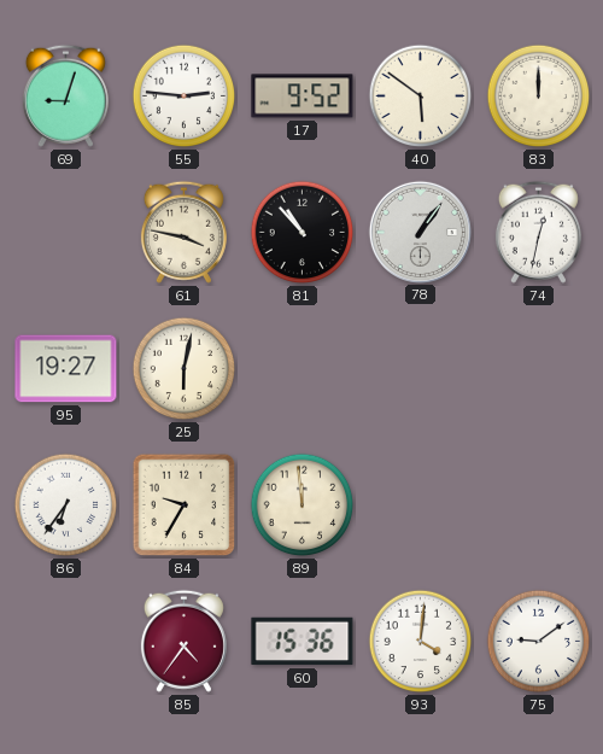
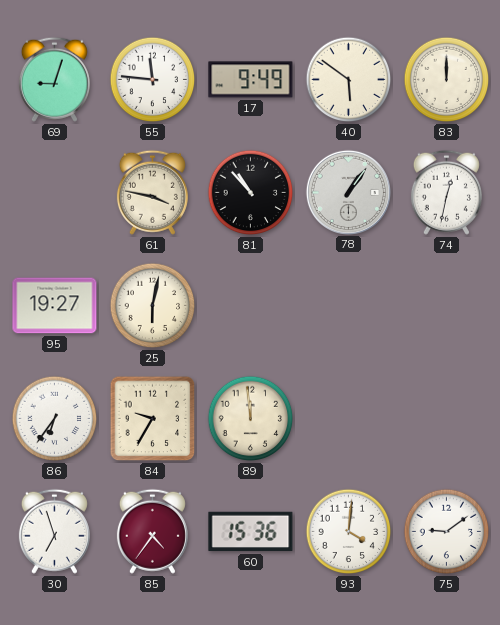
55: 2:46 -> 11:46 (153, 80)
17: 9:52 -> 9:49 (251, 80)
30: none -> 6:57 (54, 531)
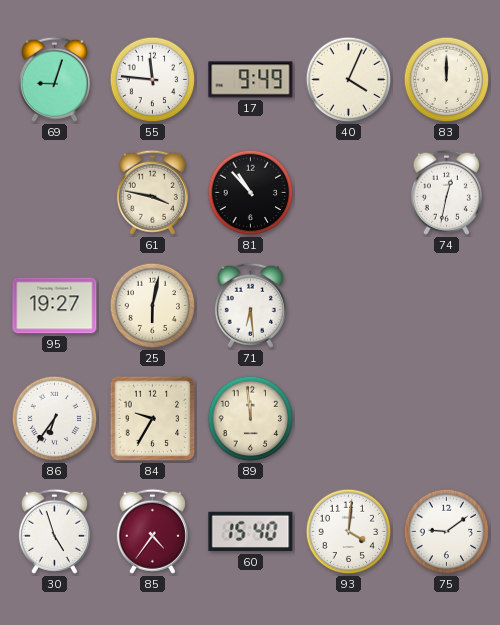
40: 5:51 -> 4:04 (349, 80)
78: 1:06 -> none (348, 192)
71: none -> 6:29 (250, 305)
30: 6:57 -> 4:57 (54, 531)
60: 15:36 -> 15:40 (251, 532)
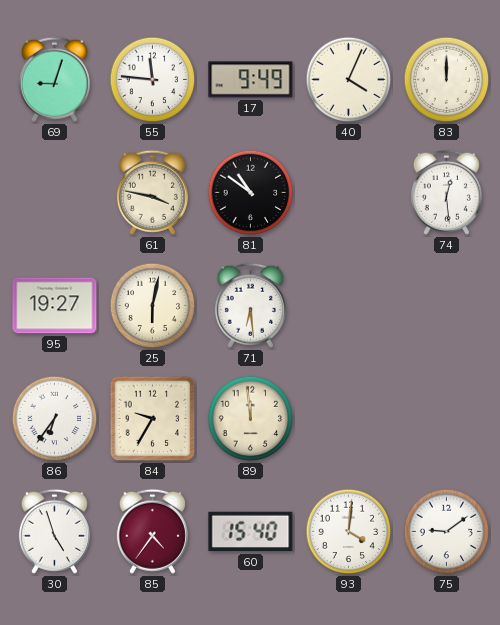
81: 10:53 -> 10:51 (251, 193)
74: 12:32 -> 12:29 (446, 192)
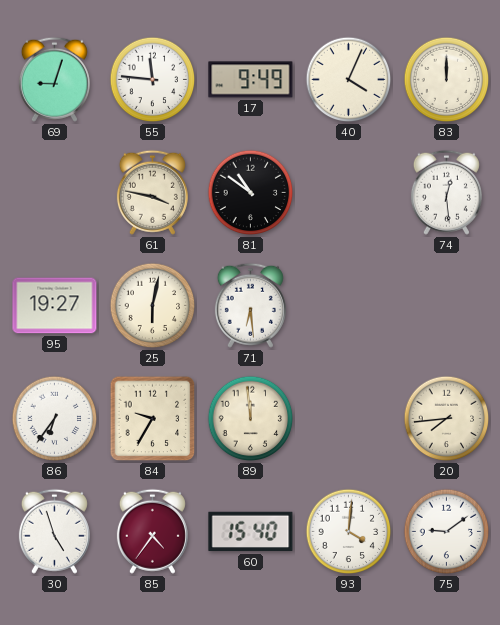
20: none -> 7:44 (447, 419)
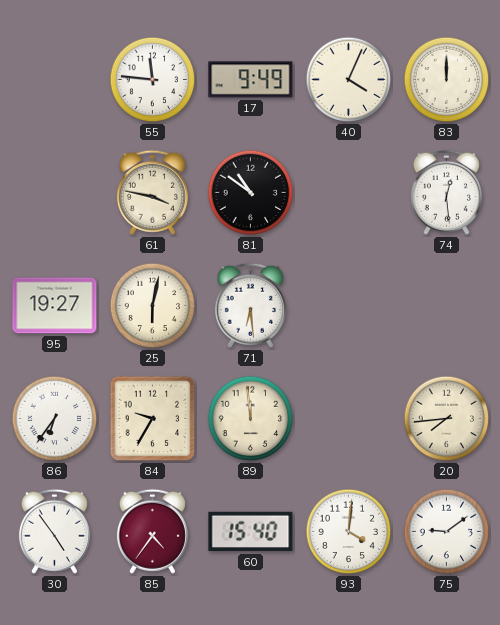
69: 9:03 -> none (54, 79)
30: 4:57 -> 4:54 (54, 531)
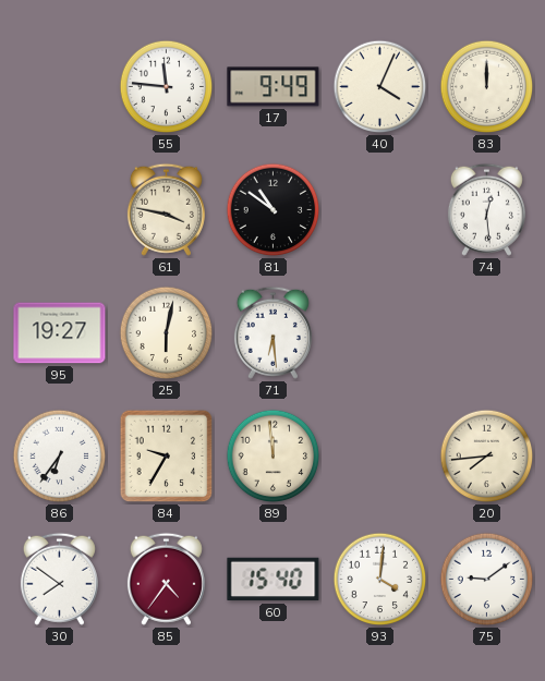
30: 4:54 -> 7:51 (59, 579)
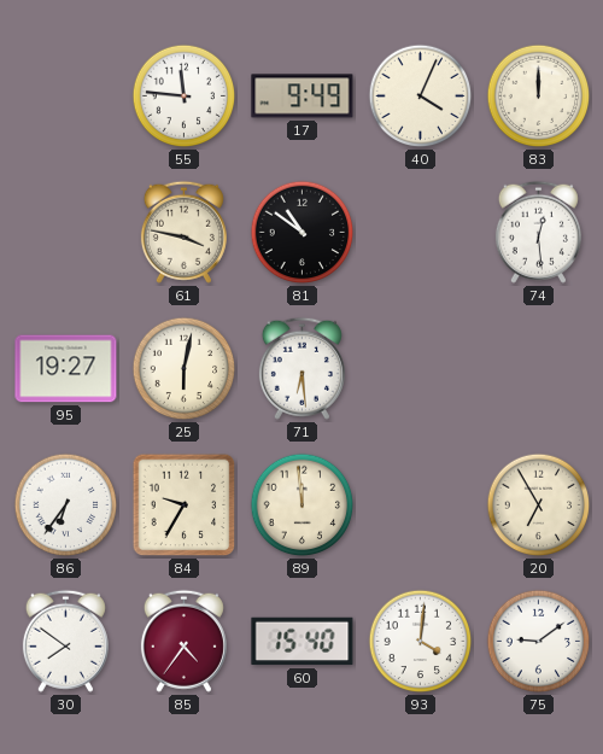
20: 7:44 -> 6:55 (539, 505)
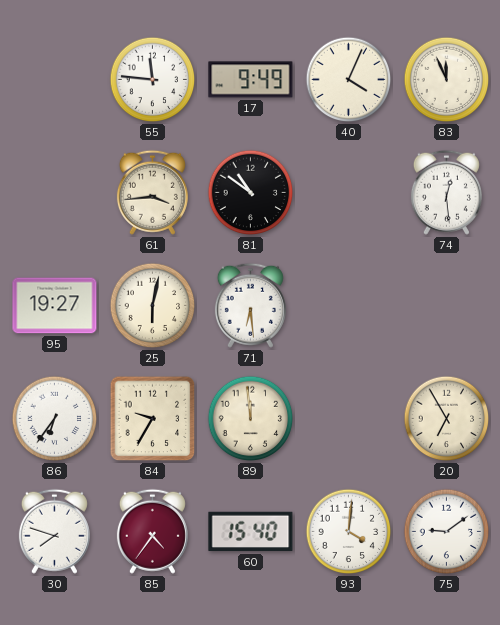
83: 12:00 -> 11:56 (447, 80)
61: 3:47 -> 3:44 (152, 192)
30: 7:51 -> 7:48 (54, 531)
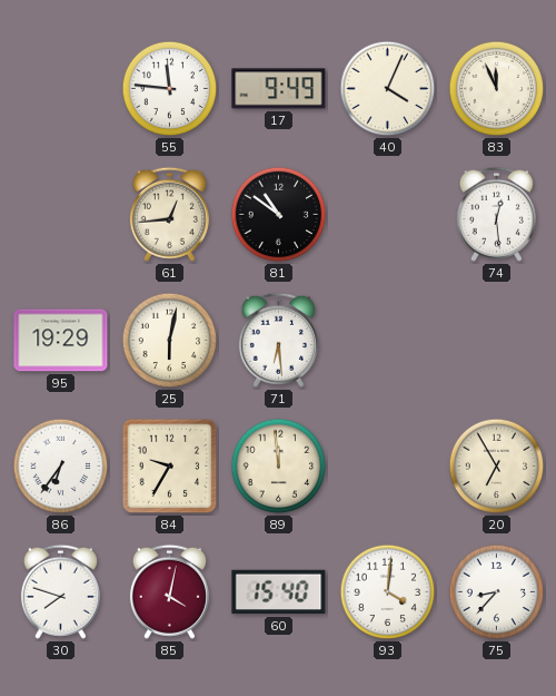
61: 3:44 -> 12:44 (169, 214)
95: 19:27 -> 19:29 (61, 341)
85: 4:36 -> 4:02 (169, 591)
75: 9:09 -> 8:37 (497, 592)
